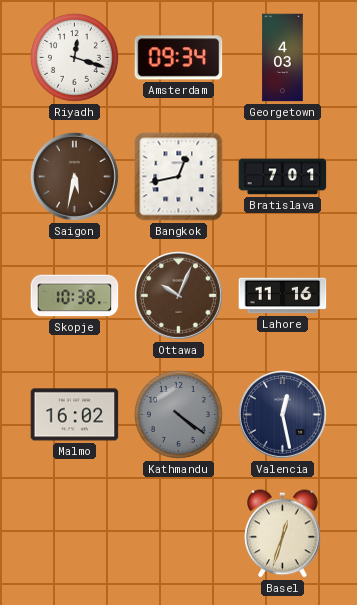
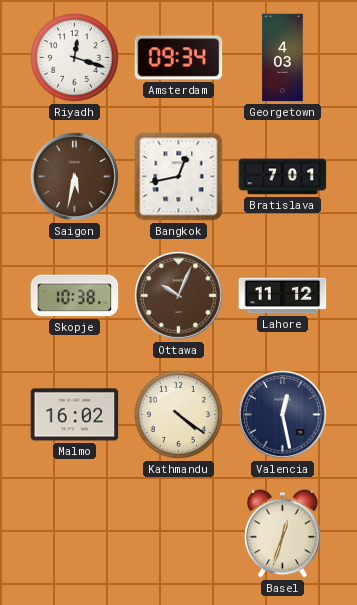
Lahore: 11:16 -> 11:12 (283, 296)
Kathmandu dial: grey -> cream (178, 414)
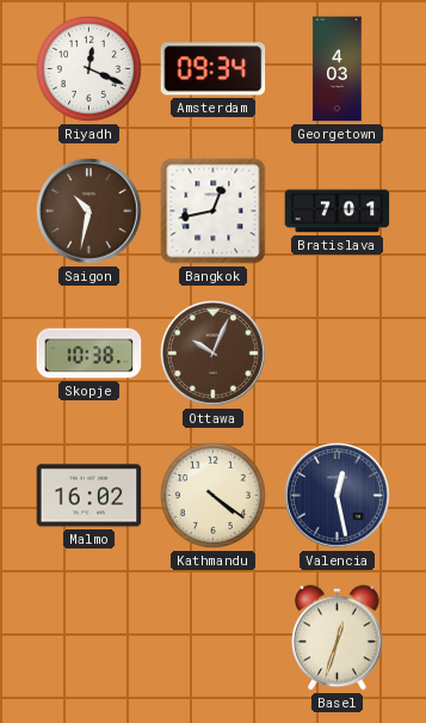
Riyadh: 12:18 -> 12:19 (88, 68)
Saigon: 5:32 -> 10:32 (88, 210)
Lahore: 11:12 -> none (283, 296)
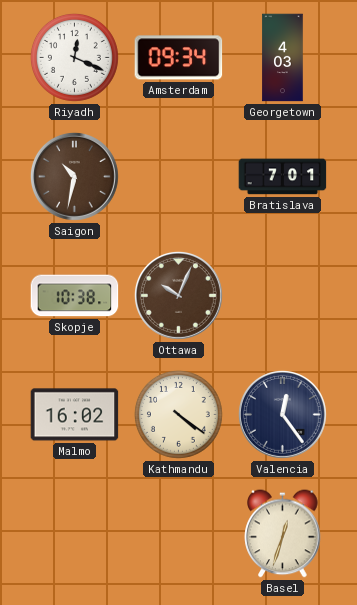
Bangkok: 12:43 -> none (214, 212)
Valencia: 12:28 -> 12:24 (282, 414)
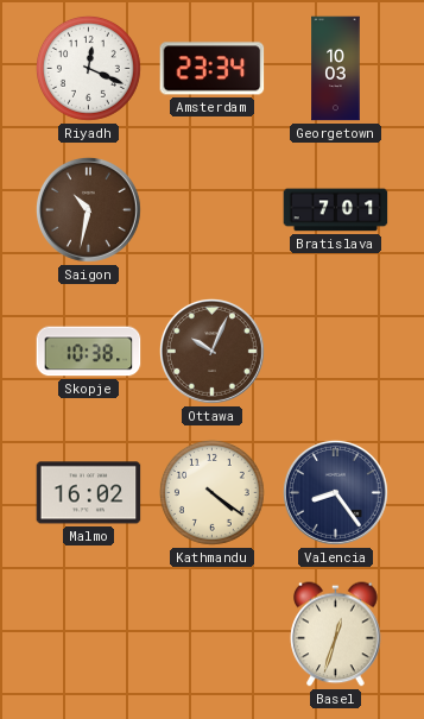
Amsterdam: 09:34 -> 23:34 (213, 69)
Georgetown: 4:03 -> 10:03 (336, 69)
Valencia: 12:24 -> 8:24 (335, 492)
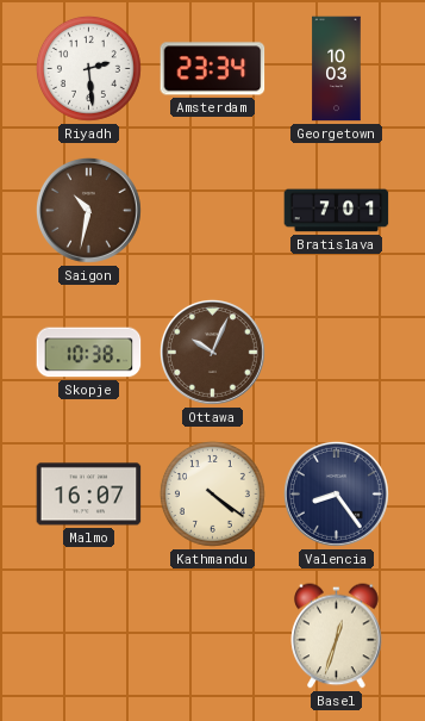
Riyadh: 12:19 -> 2:29 (88, 68)
Malmo: 16:02 -> 16:07 (89, 495)
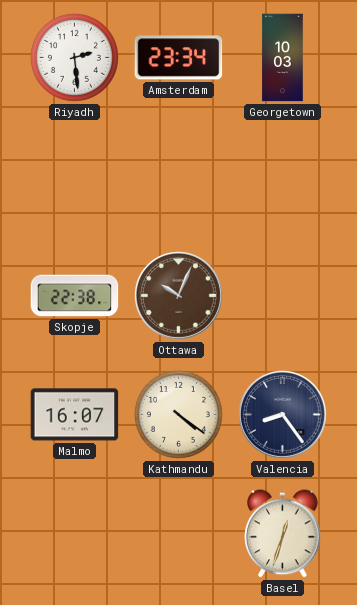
Saigon: 10:32 -> none (88, 210)
Bratislava: 7:01 -> none (337, 211)
Skopje: 10:38 -> 22:38 (75, 296)
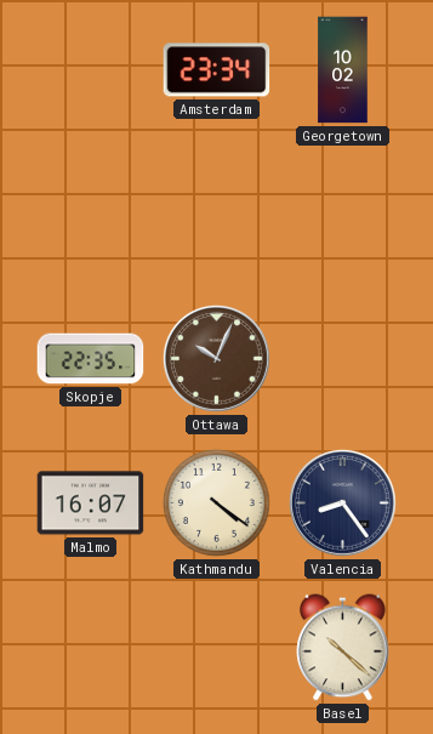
Riyadh: 2:29 -> none (74, 57)
Georgetown: 10:03 -> 10:02 (343, 70)
Skopje: 22:38 -> 22:35 (91, 359)
Basel: 12:33 -> 10:22 (343, 648)
